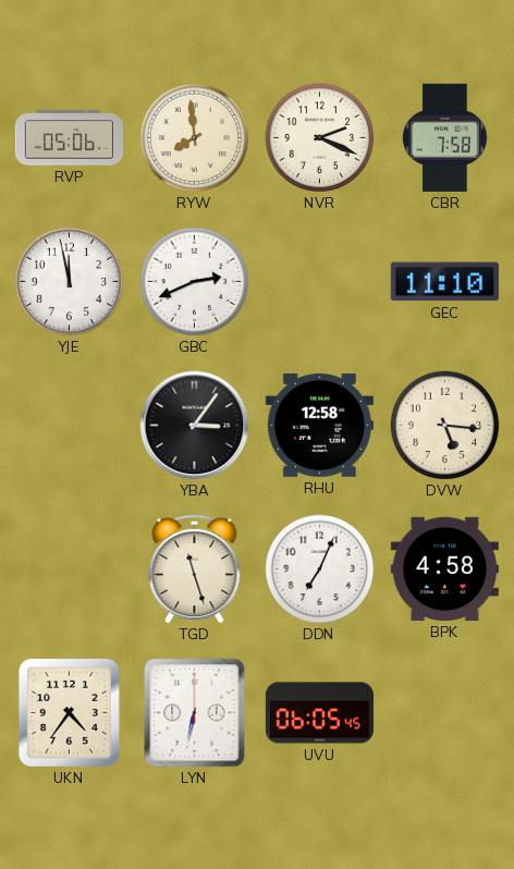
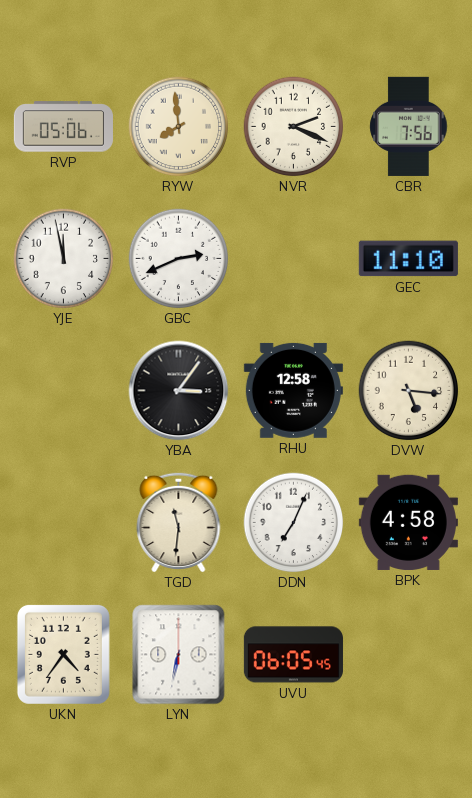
CBR: 7:58 -> 7:56 (409, 126)
TGD: 11:27 -> 11:31 (179, 522)
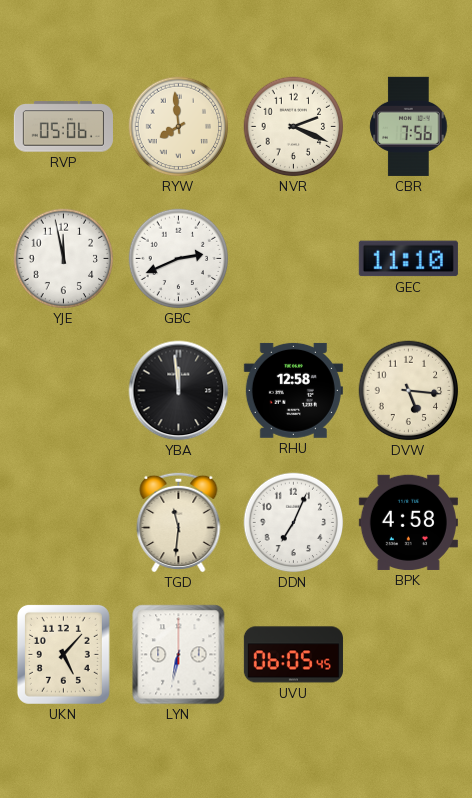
YBA: 3:06 -> 11:59 (179, 391)
UKN: 4:36 -> 5:07 (63, 654)
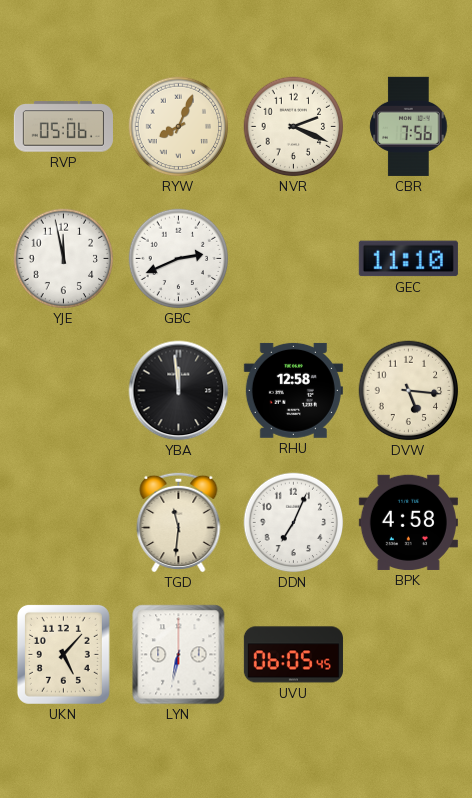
RYW: 7:59 -> 8:04 (179, 127)
